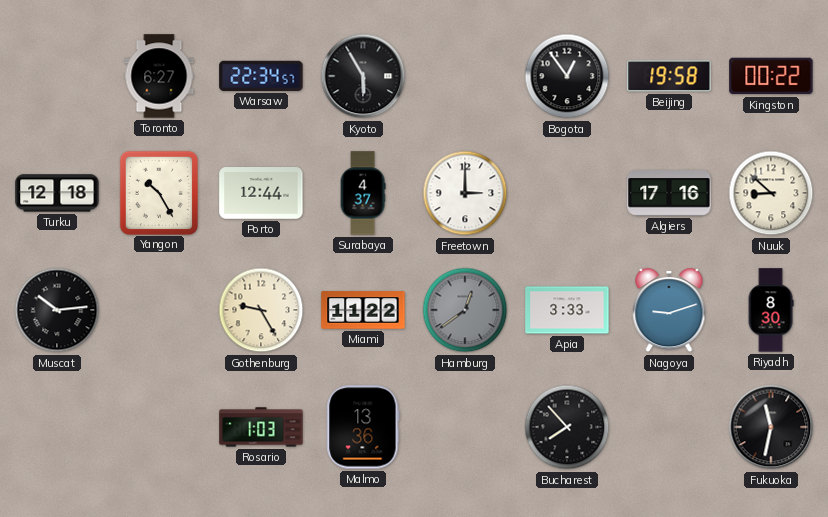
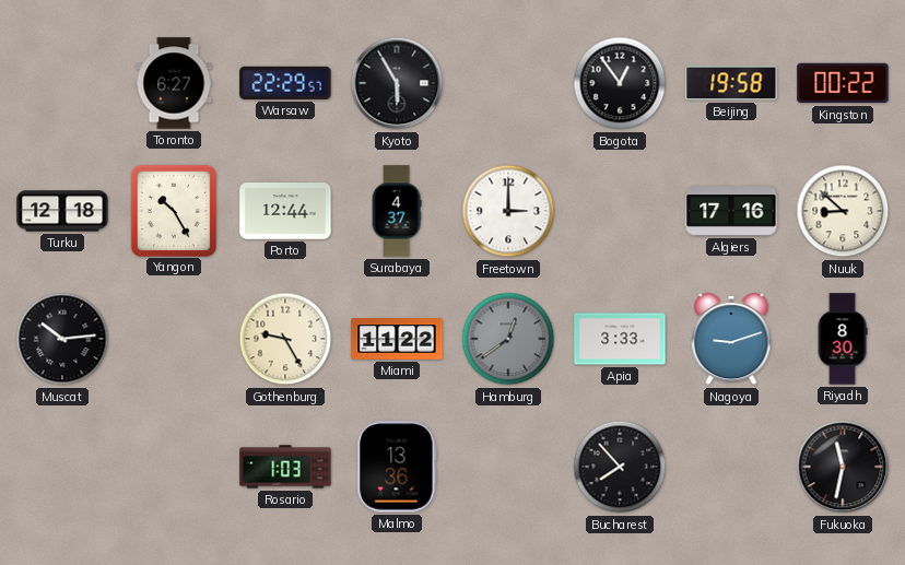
Warsaw: 22:34 -> 22:29 (285, 83)
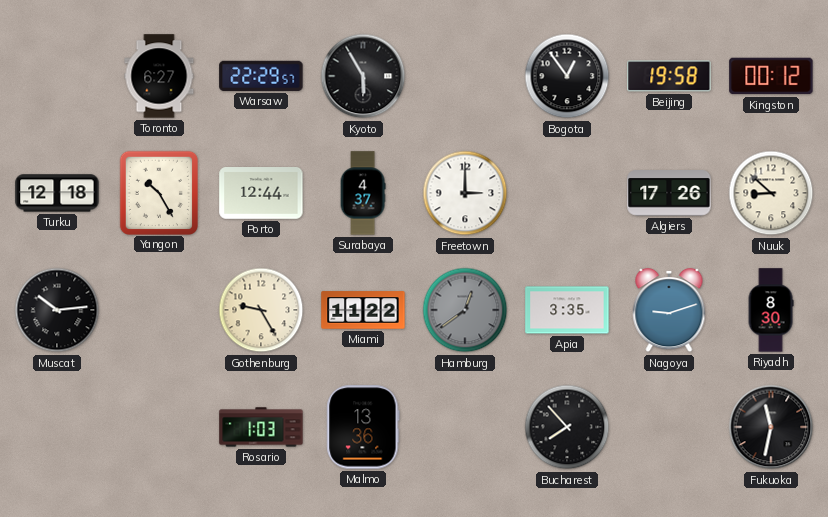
Kingston: 00:22 -> 00:12 (771, 76)
Algiers: 17:16 -> 17:26 (669, 193)
Apia: 3:33 -> 3:35 (567, 310)
